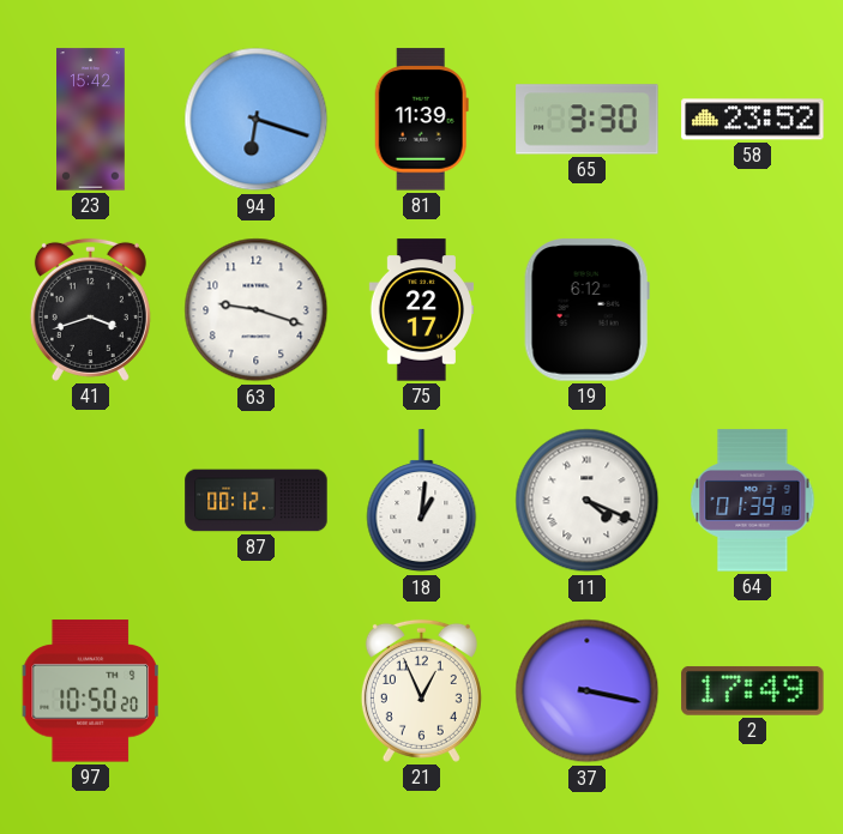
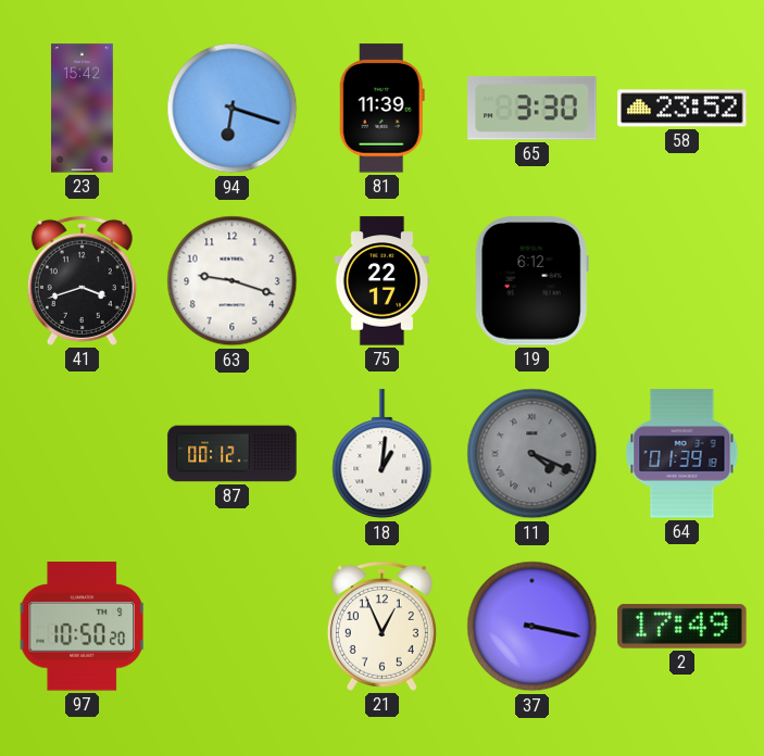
11 dial: white -> grey (533, 454)
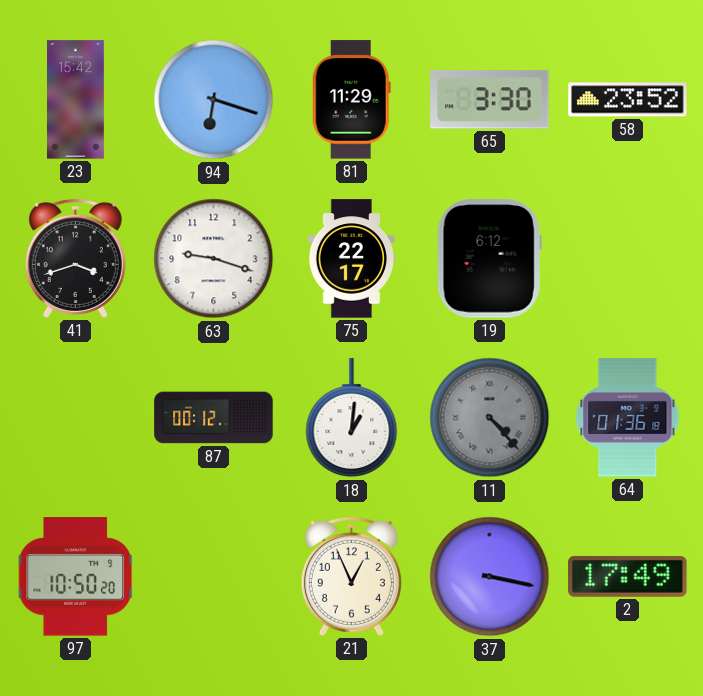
81: 11:39 -> 11:29 (351, 100)
11: 4:19 -> 4:23 (490, 418)
64: 01:39 -> 01:36 (628, 418)
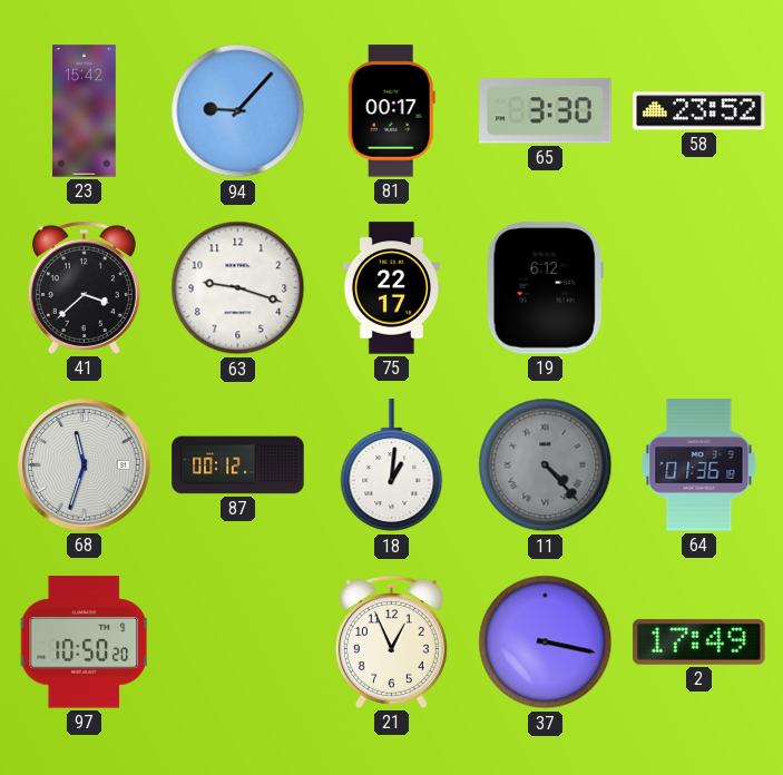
94: 6:18 -> 9:07 (238, 111)
81: 11:29 -> 00:17 (391, 111)
41: 3:42 -> 3:38 (84, 287)
68: none -> 11:33 (85, 465)
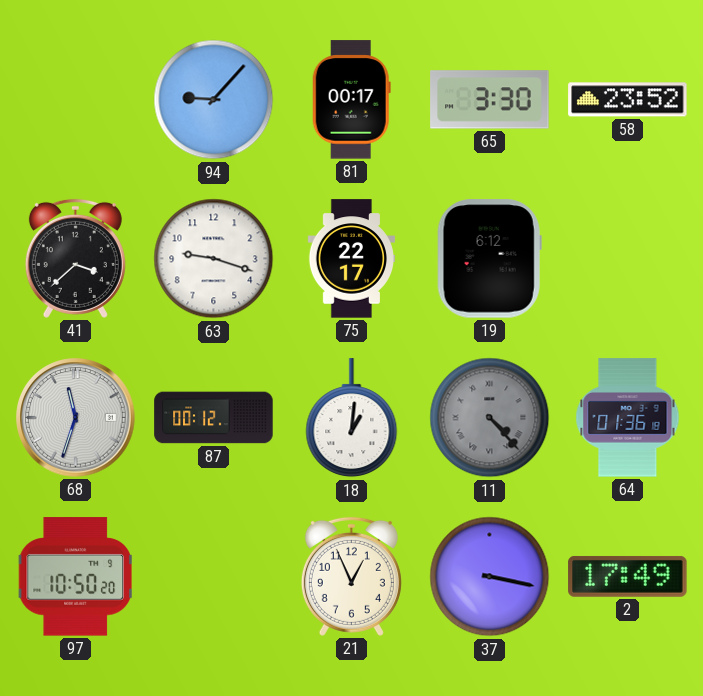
23: 15:42 -> none (85, 111)
